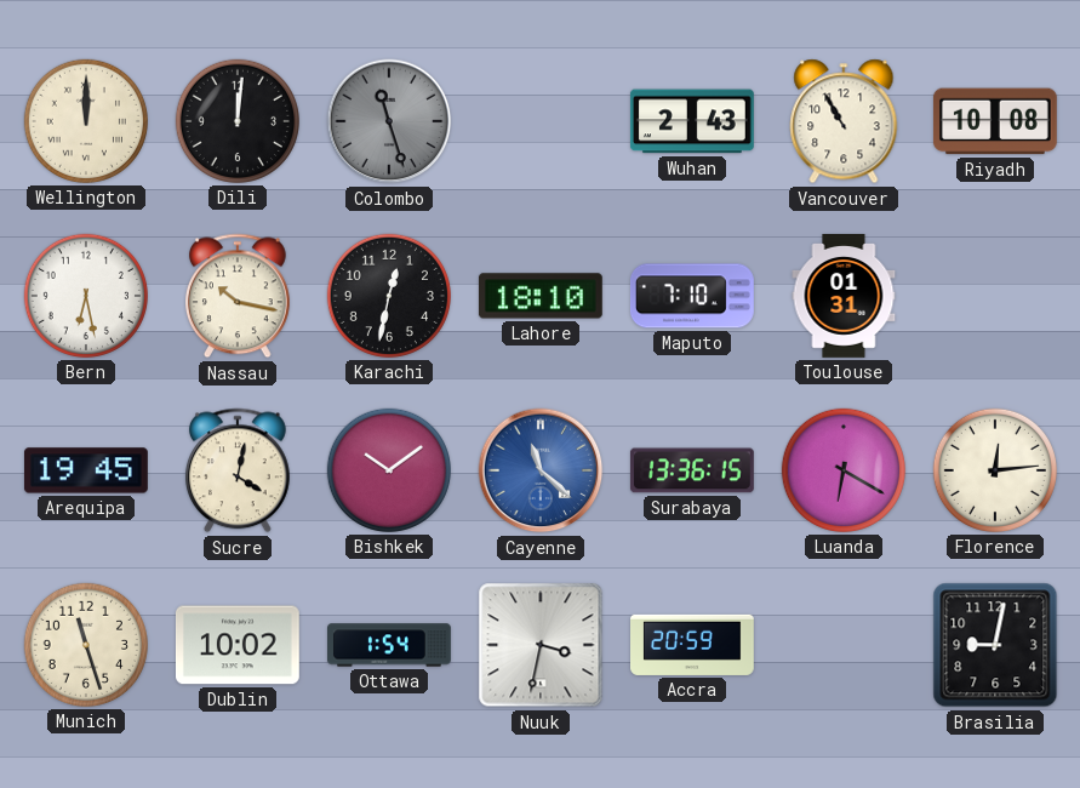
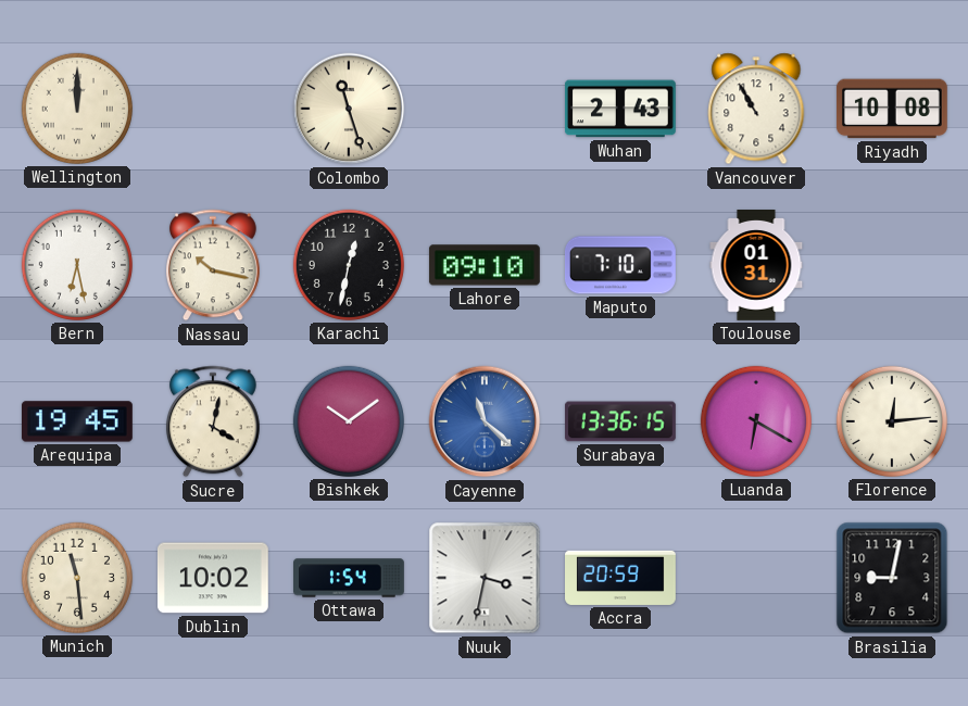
Dili: 12:01 -> none (238, 121)
Colombo dial: grey -> cream (349, 109)
Lahore: 18:10 -> 09:10 (485, 265)
Munich: 11:27 -> 11:29 (77, 578)
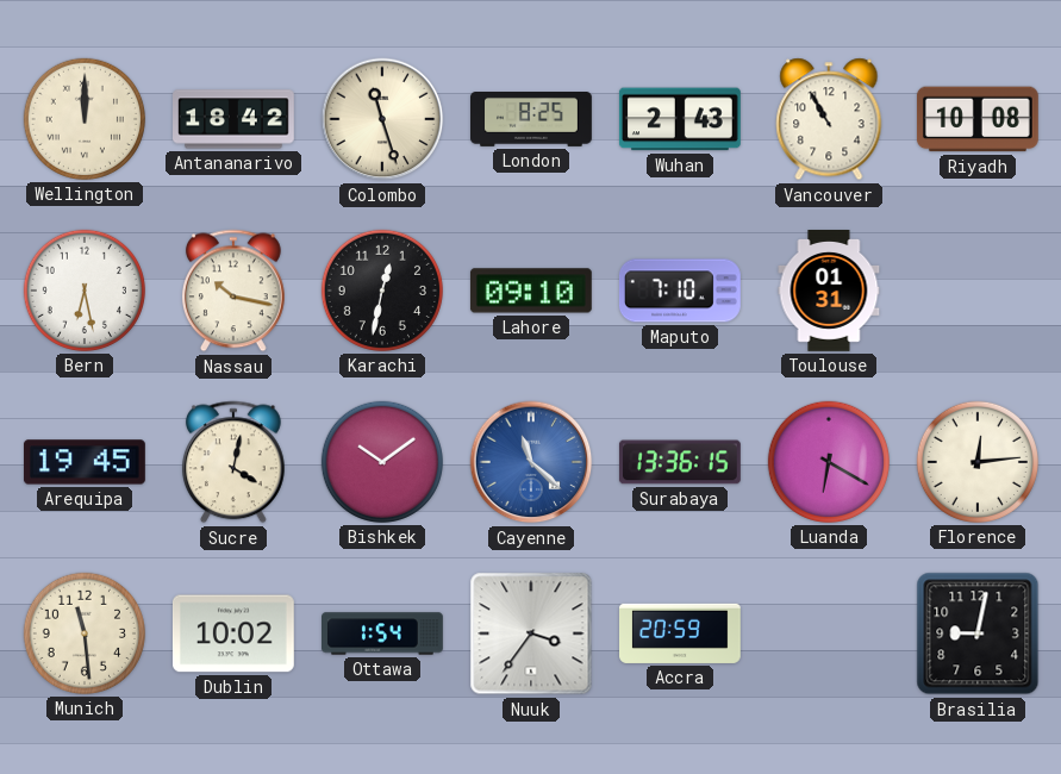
Antananarivo: none -> 18:42 (235, 119)
London: none -> 8:25 (532, 120)
Nuuk: 3:32 -> 3:36 (531, 633)
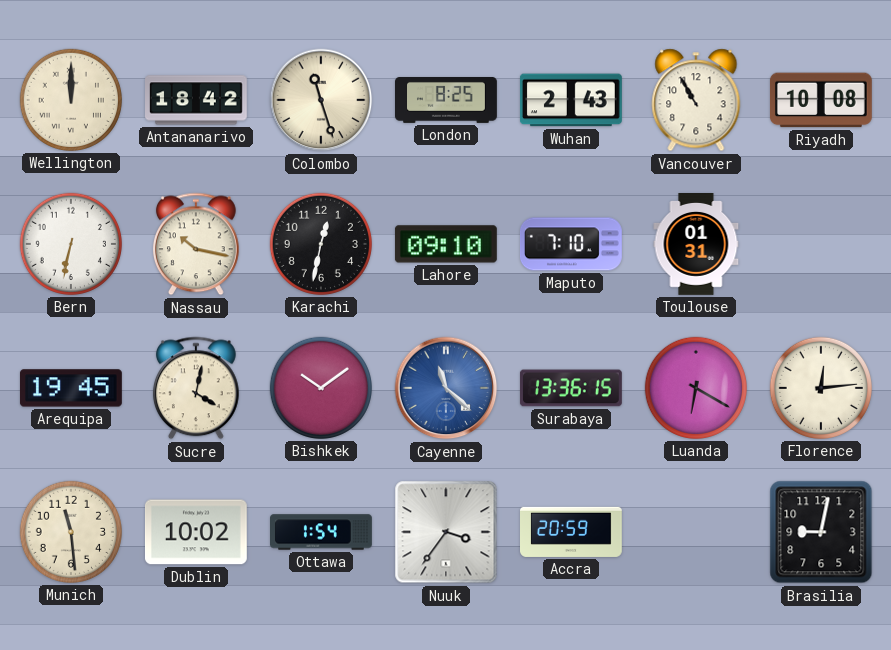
Bern: 6:28 -> 6:32 (71, 244)
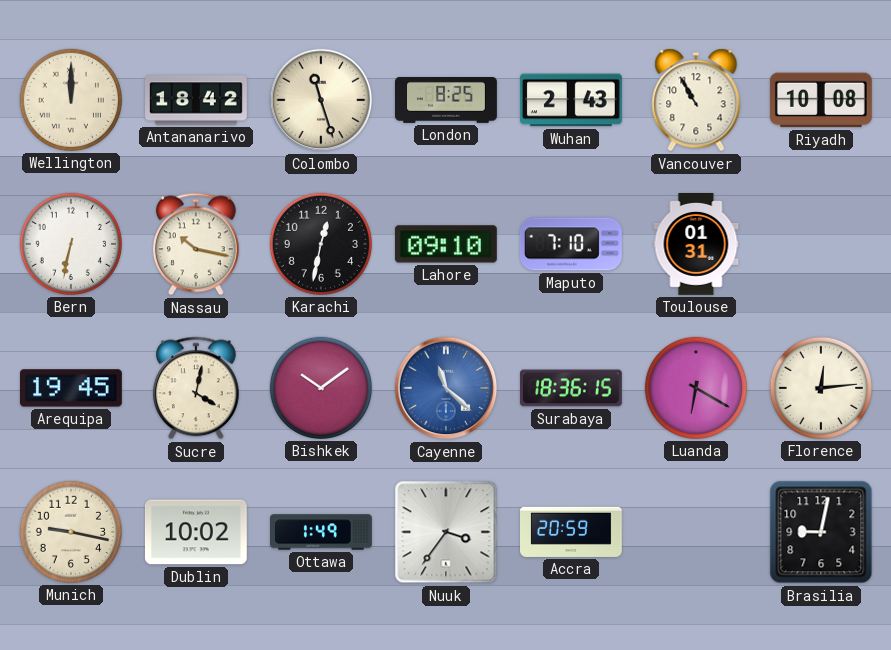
Surabaya: 13:36 -> 18:36 (571, 388)
Munich: 11:29 -> 9:17 (71, 532)
Ottawa: 1:54 -> 1:49 (322, 532)
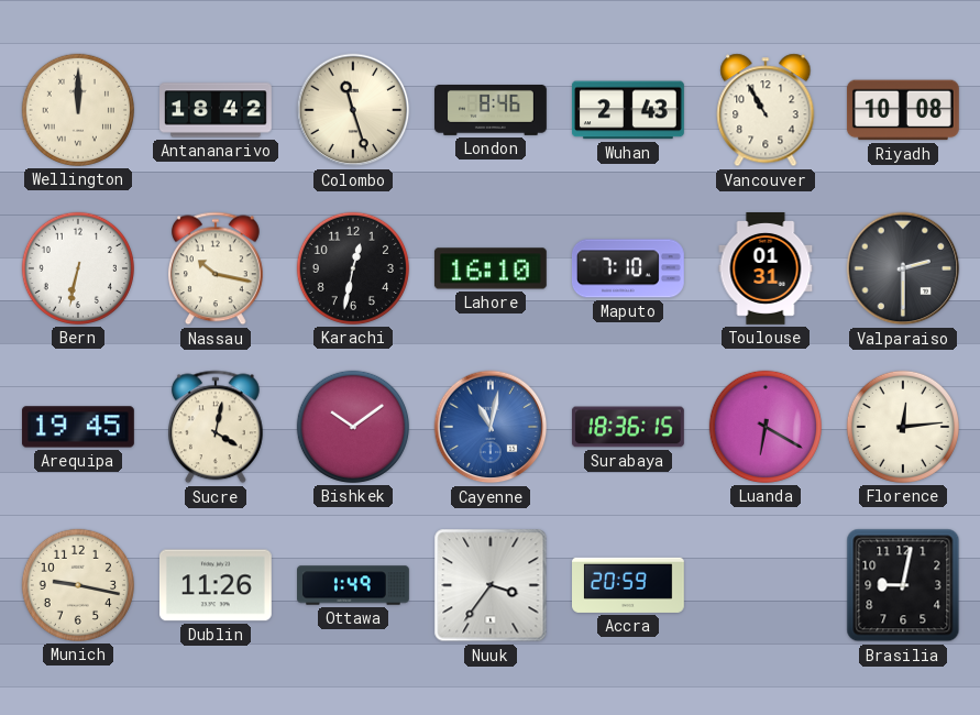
London: 8:25 -> 8:46 (492, 111)
Lahore: 09:10 -> 16:10 (491, 268)
Valparaiso: none -> 2:30 (903, 268)
Cayenne: 11:22 -> 11:02 (491, 427)
Dublin: 10:02 -> 11:26 (216, 585)
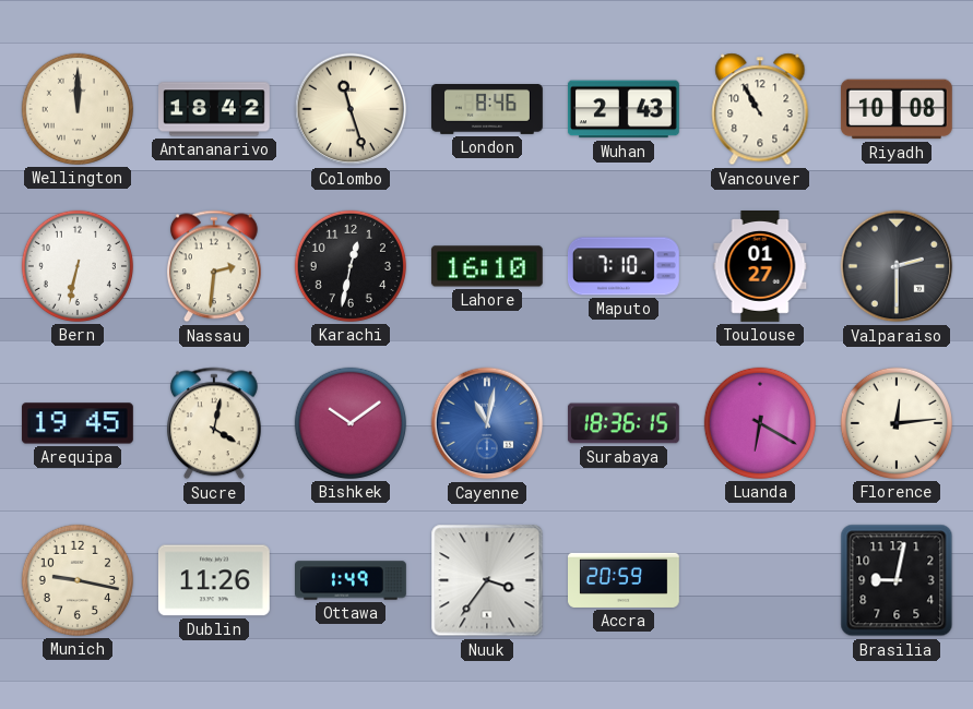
Nassau: 10:17 -> 2:31 (214, 266)
Toulouse: 01:31 -> 01:27 (760, 267)
